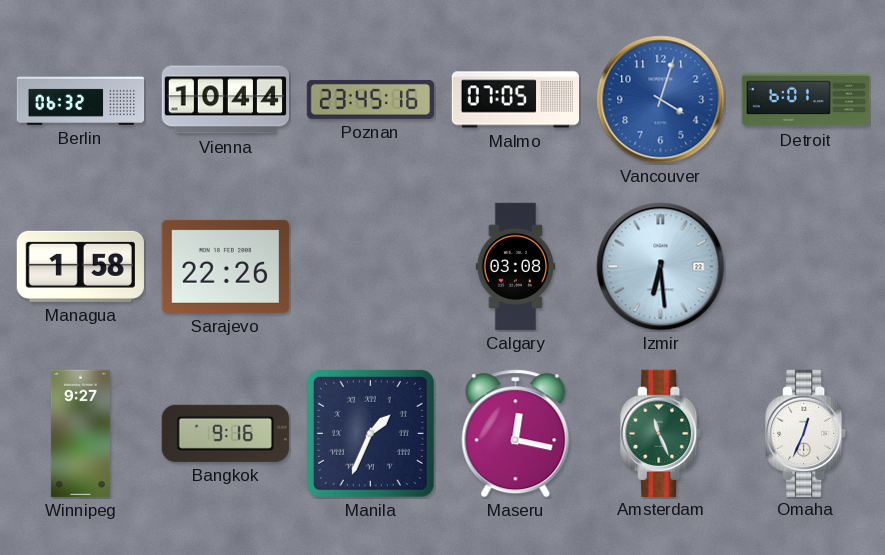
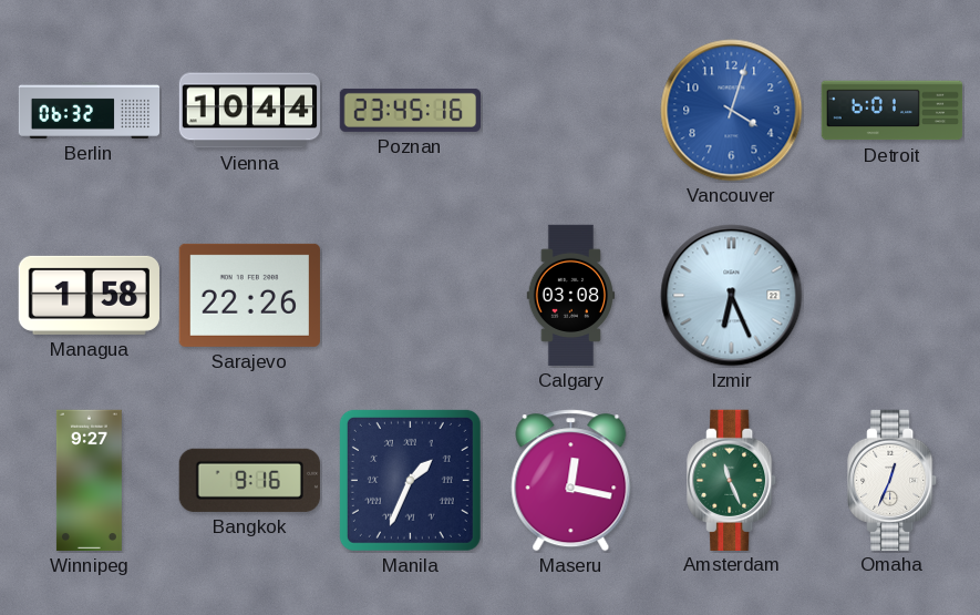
Malmo: 07:05 -> none (515, 100)
Izmir: 6:29 -> 6:26 (732, 296)
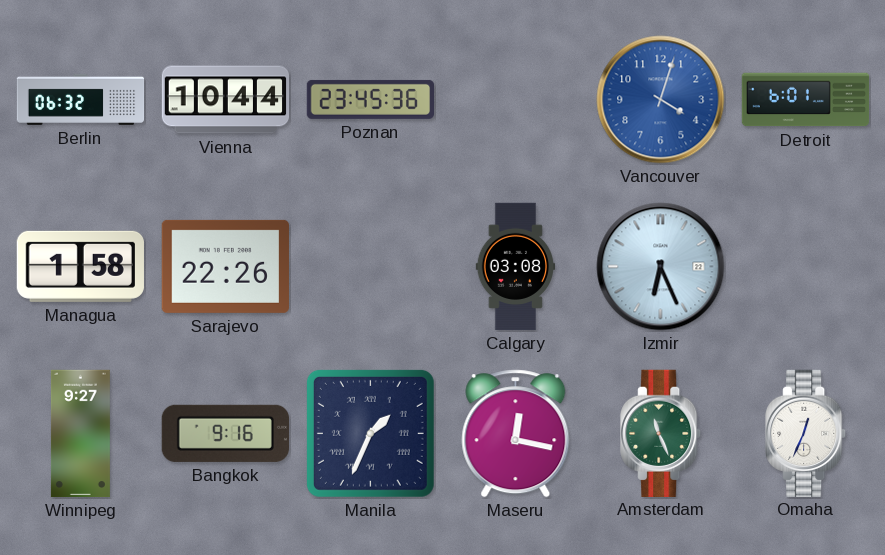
Poznan: 23:45:16 -> 23:45:36 (370, 99)
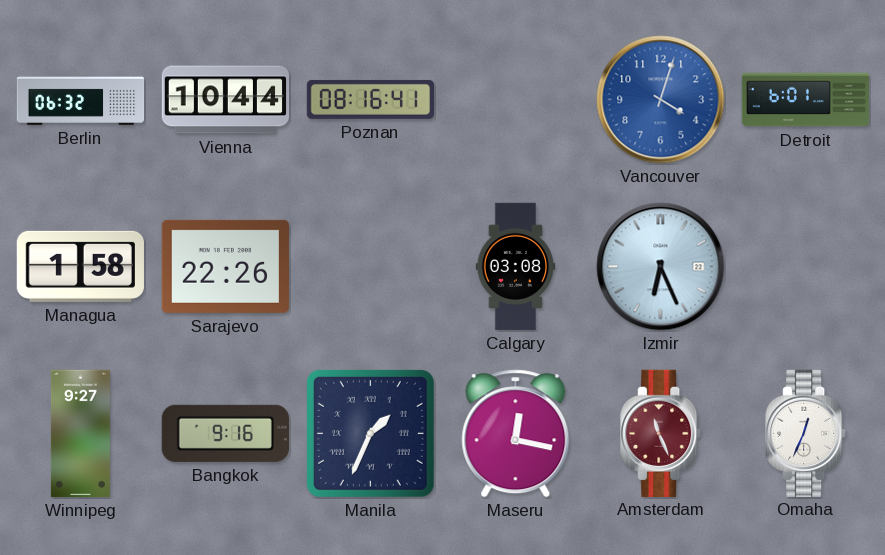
Poznan: 23:45 -> 08:16 (370, 99)
Amsterdam dial: green -> burgundy (661, 433)
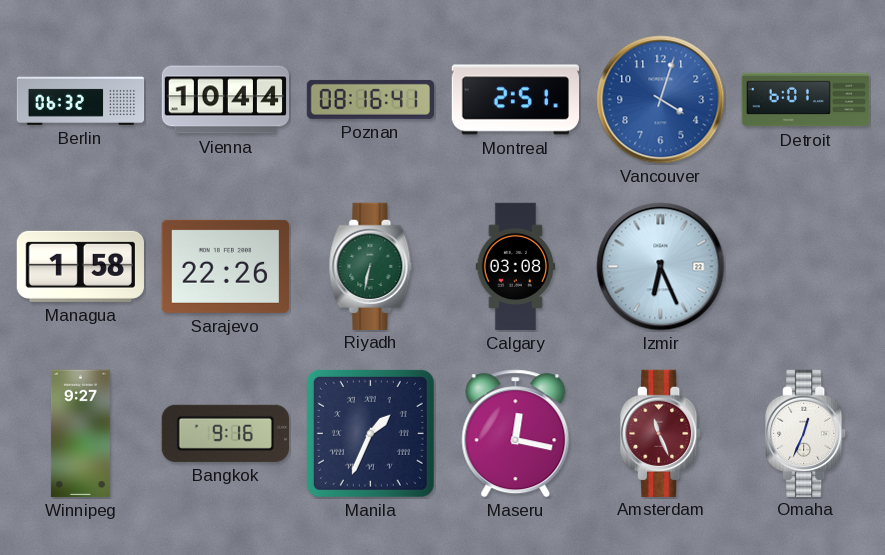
Montreal: none -> 2:51 (515, 100)
Riyadh: none -> 6:32 (371, 266)
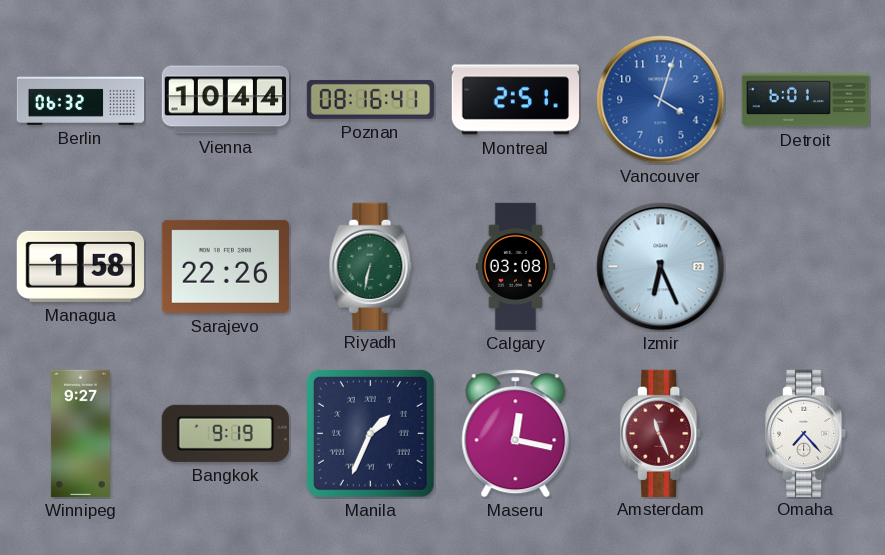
Bangkok: 9:16 -> 9:19 (225, 433)
Omaha: 12:34 -> 7:23 (806, 433)
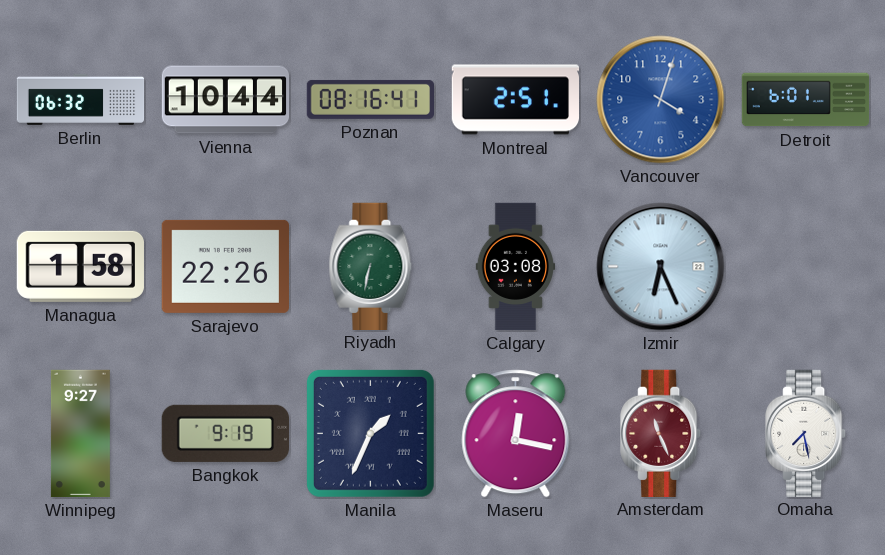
Omaha: 7:23 -> 7:28 (806, 433)
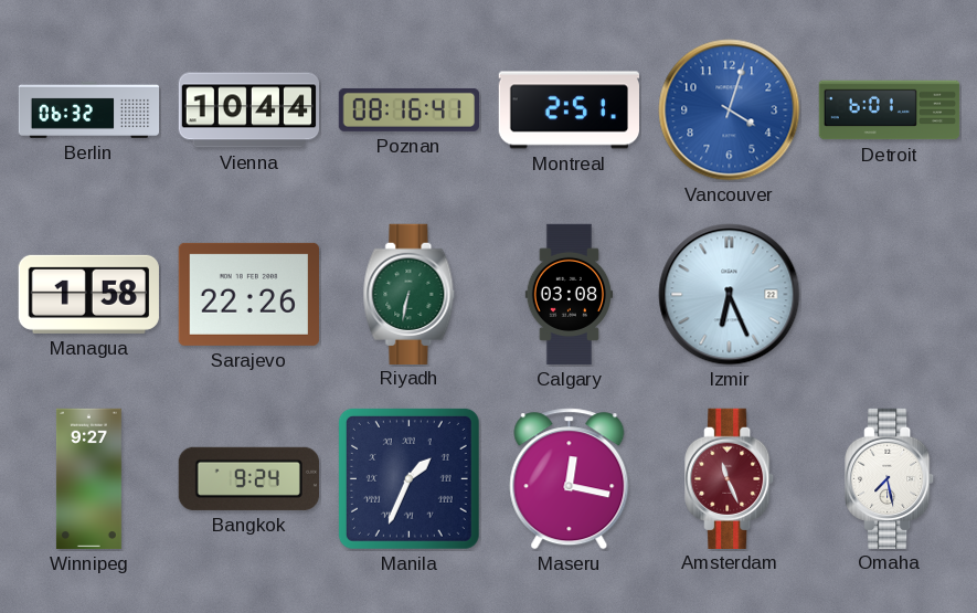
Bangkok: 9:19 -> 9:24 (248, 478)
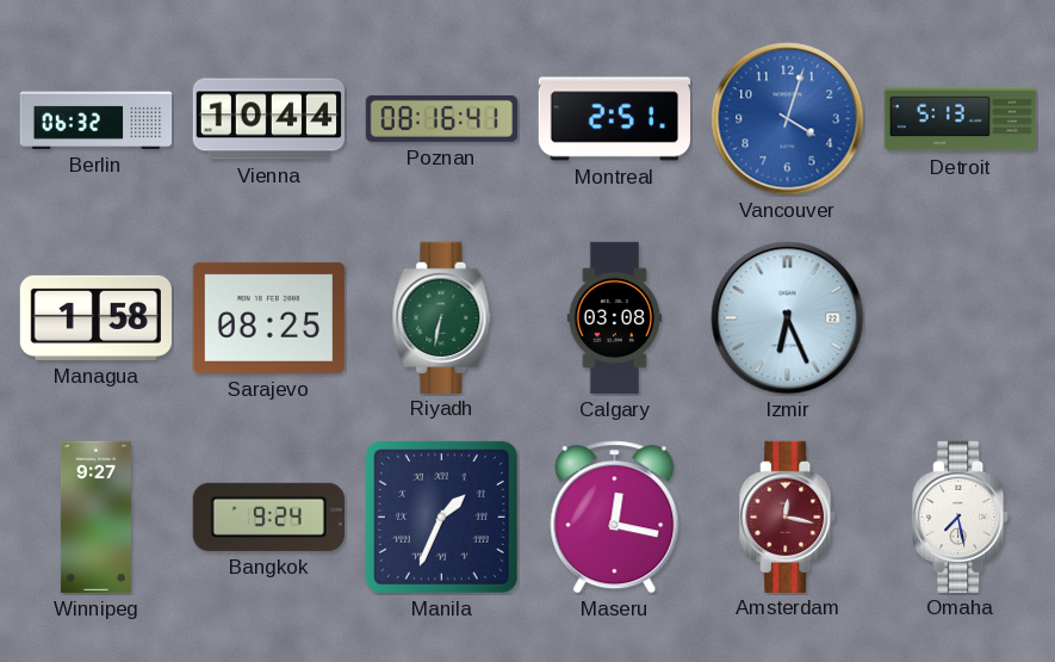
Detroit: 6:01 -> 5:13 (961, 119)
Sarajevo: 22:26 -> 08:25 (268, 317)
Amsterdam: 11:26 -> 12:17 (788, 516)
